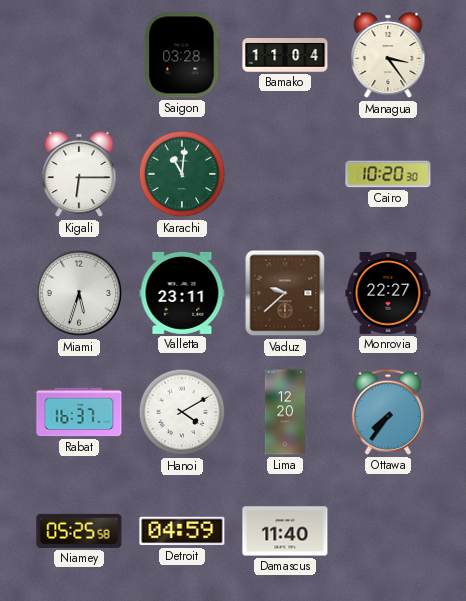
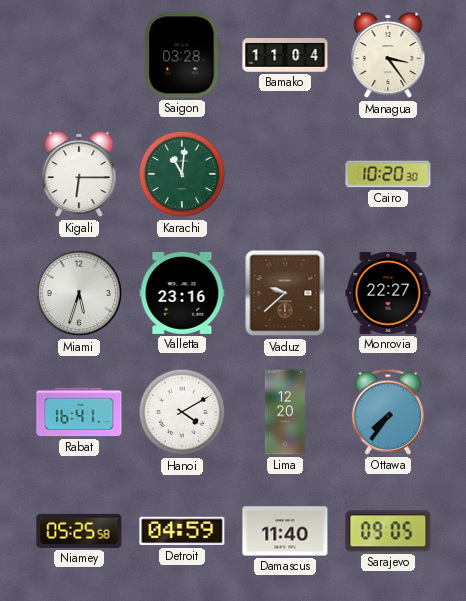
Valletta: 23:11 -> 23:16 (182, 293)
Rabat: 16:37 -> 16:41 (79, 412)
Sarajevo: none -> 09:05 (388, 531)
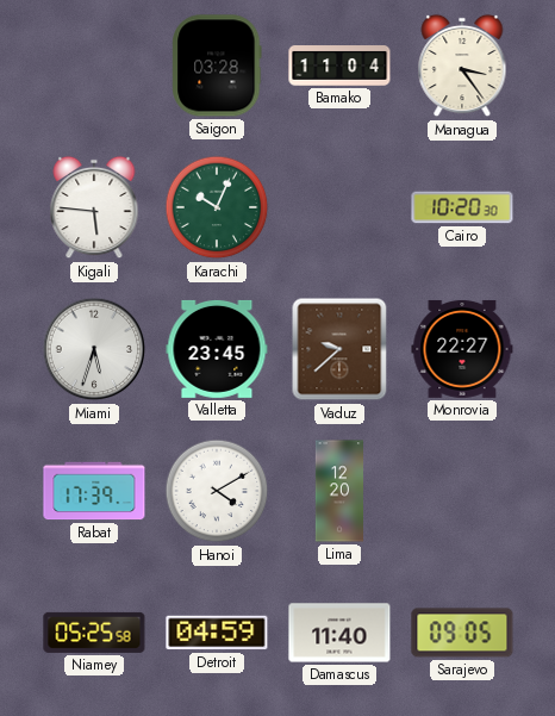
Kigali: 6:15 -> 5:46 (94, 207)
Karachi: 11:01 -> 10:04 (217, 207)
Valletta: 23:16 -> 23:45 (217, 349)
Rabat: 16:41 -> 17:39 (94, 491)
Ottawa: 7:36 -> none (388, 412)
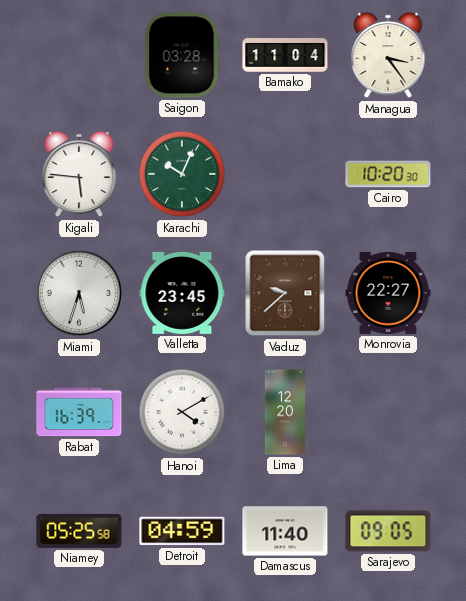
Rabat: 17:39 -> 16:39 (79, 412)
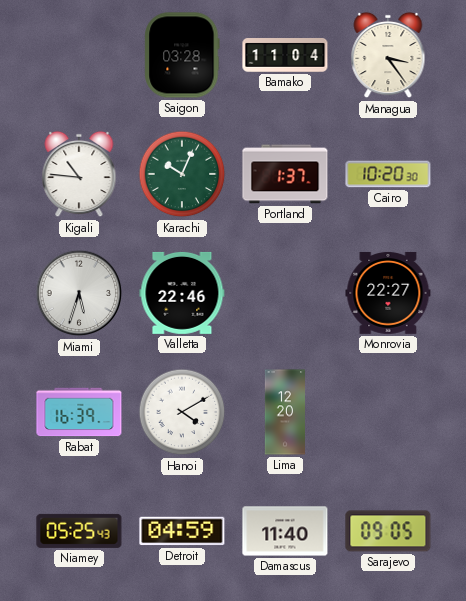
Kigali: 5:46 -> 10:46 (79, 174)
Portland: none -> 1:37 (285, 174)
Valletta: 23:45 -> 22:46 (182, 293)
Vaduz: 9:38 -> none (285, 293)
Niamey: 05:25:58 -> 05:25:43 (79, 531)
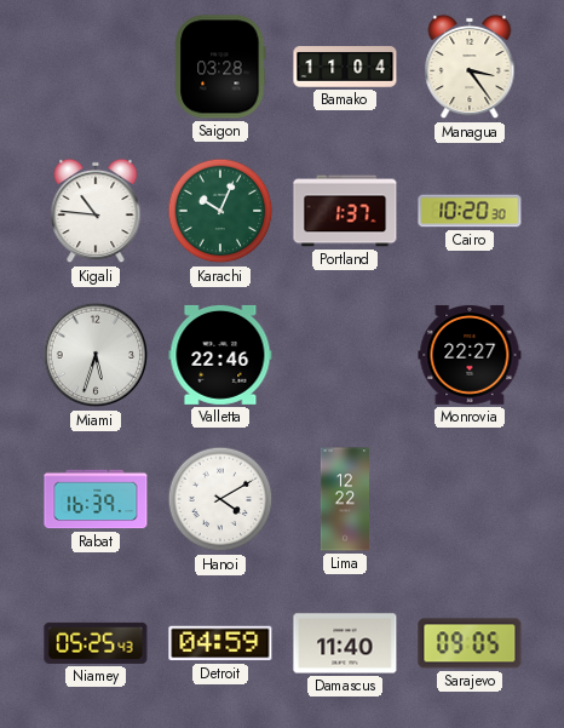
Lima: 12:20 -> 12:22 (344, 499)
